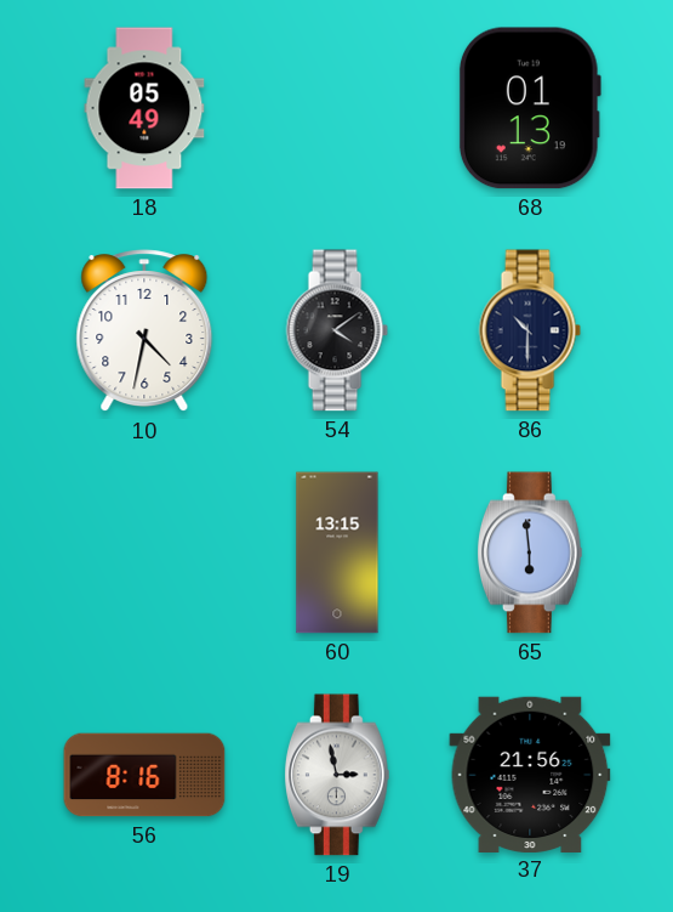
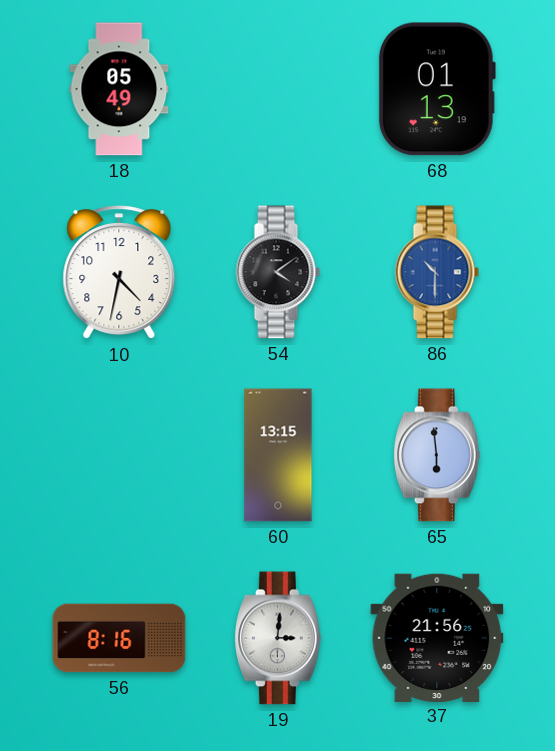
86 dial: navy -> blue (437, 272)
19: 2:58 -> 3:01 (278, 638)
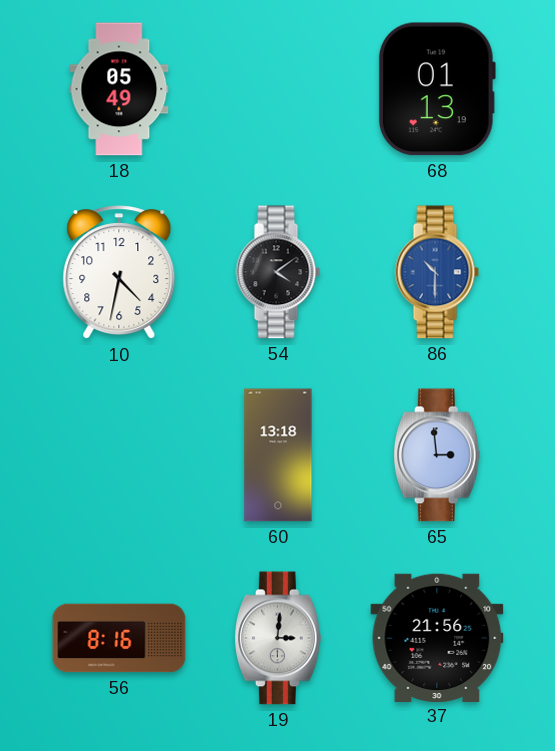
60: 13:15 -> 13:18 (278, 455)
65: 5:59 -> 2:59 (437, 455)
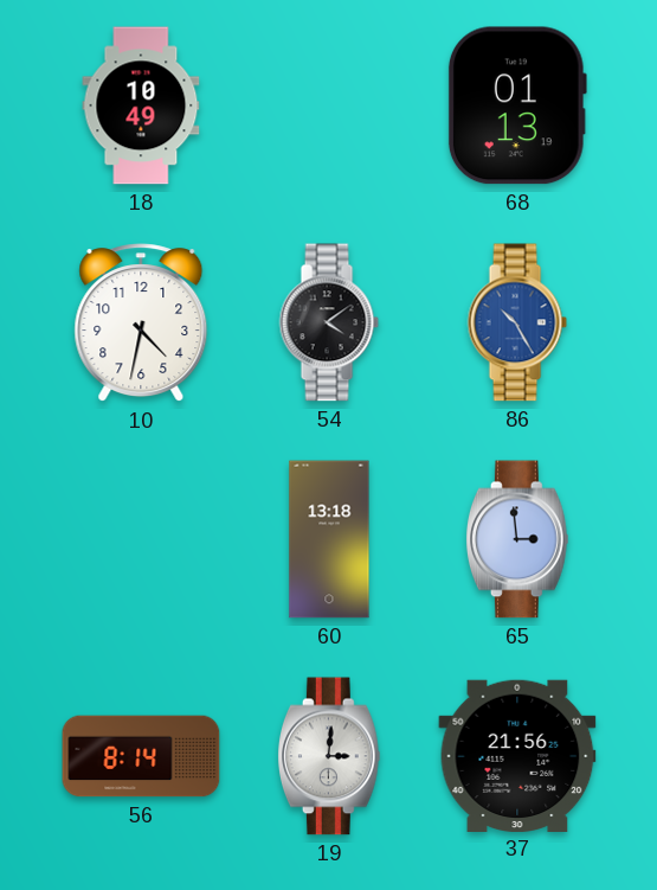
18: 05:49 -> 10:49 (141, 105)
86: 10:30 -> 10:25 (517, 322)
56: 8:16 -> 8:14 (141, 756)
